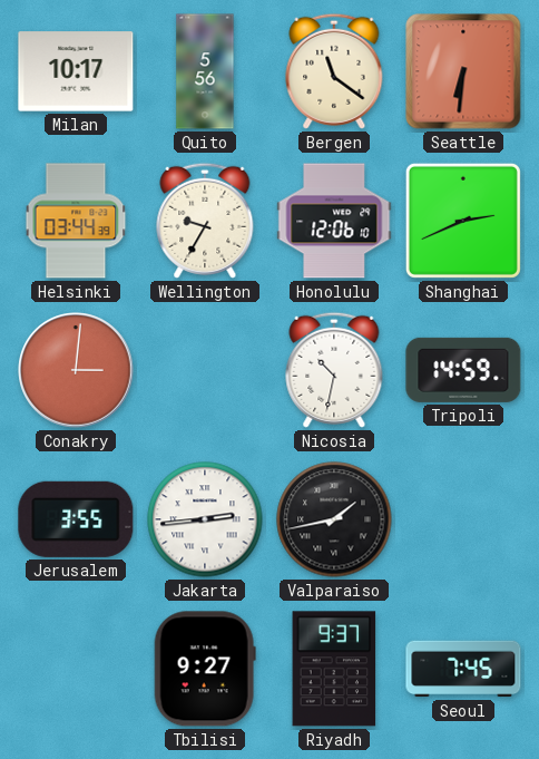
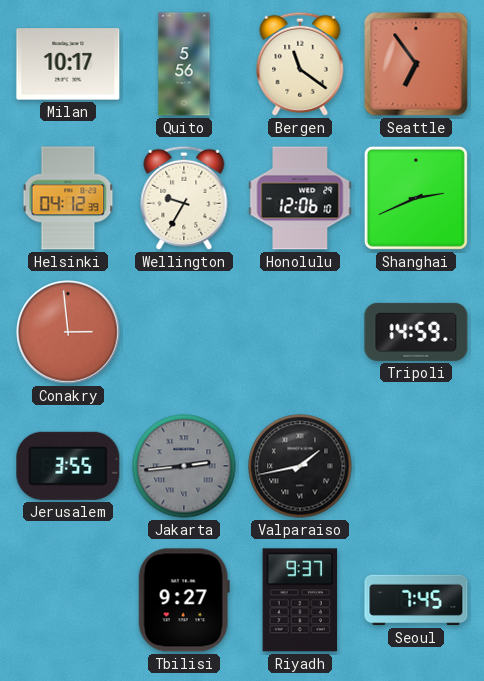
Seattle: 6:31 -> 6:54 (416, 64)
Helsinki: 03:44 -> 04:12 (68, 198)
Conakry: 3:01 -> 2:59 (68, 332)
Nicosia: 10:32 -> none (334, 370)
Jakarta dial: white -> grey (184, 466)
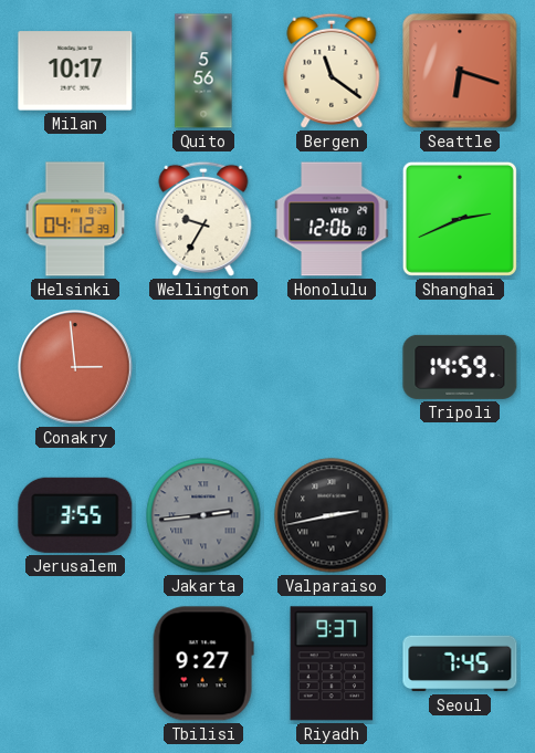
Seattle: 6:54 -> 6:18 (460, 71)
Valparaiso: 1:43 -> 2:43 (332, 515)
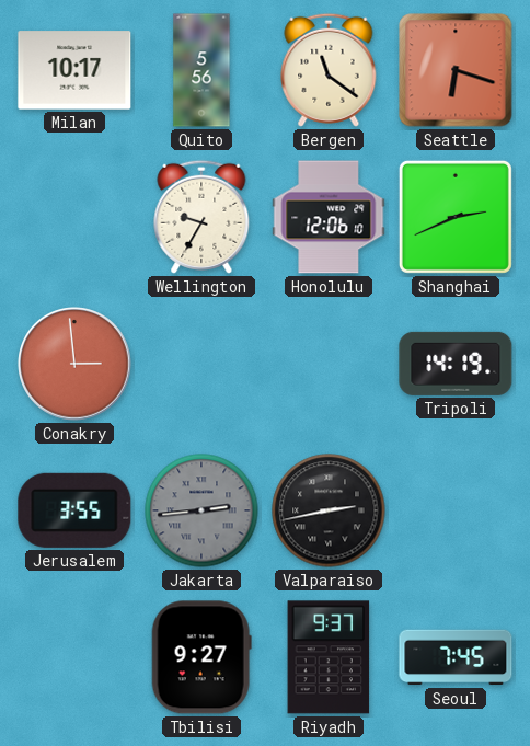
Helsinki: 04:12 -> none (75, 219)
Tripoli: 14:59 -> 14:19 (456, 364)
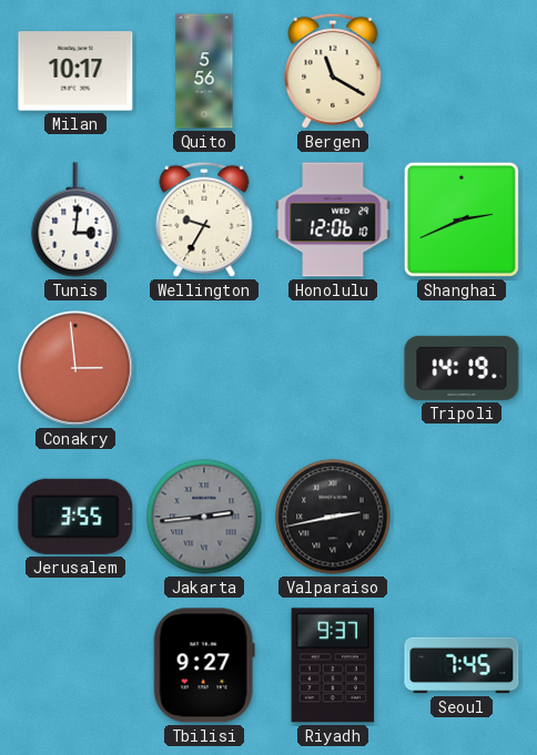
Bergen: 11:21 -> 11:20 (333, 71)
Seattle: 6:18 -> none (456, 70)
Tunis: none -> 3:01 (75, 220)
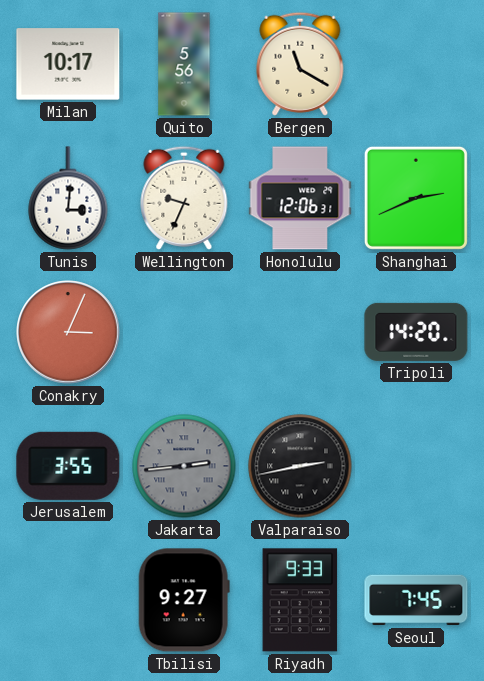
Wellington: 9:35 -> 9:34 (184, 198)
Honolulu: 12:06:10 -> 12:06:31 (300, 198)
Conakry: 2:59 -> 3:04 (68, 332)
Tripoli: 14:19 -> 14:20 (416, 332)
Riyadh: 9:37 -> 9:33 (300, 600)
